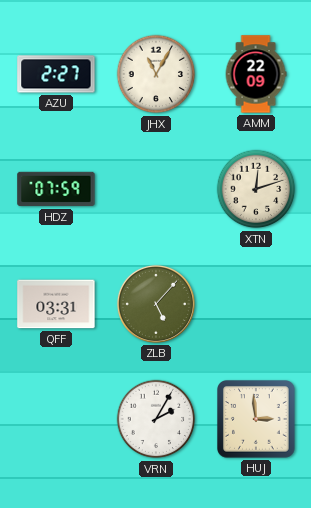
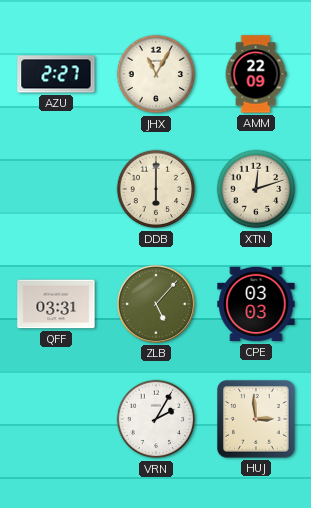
HDZ: 07:59 -> none (56, 189)
DDB: none -> 6:00 (156, 189)
CPE: none -> 03:03 (256, 304)
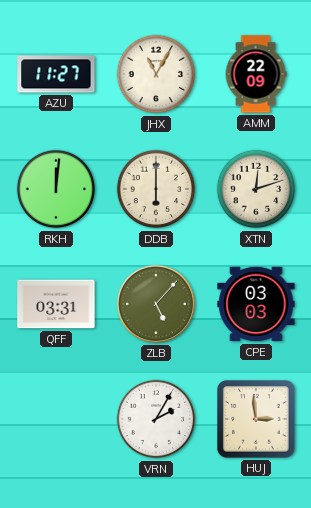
AZU: 2:27 -> 11:27 (56, 74)
RKH: none -> 12:01 (56, 189)
